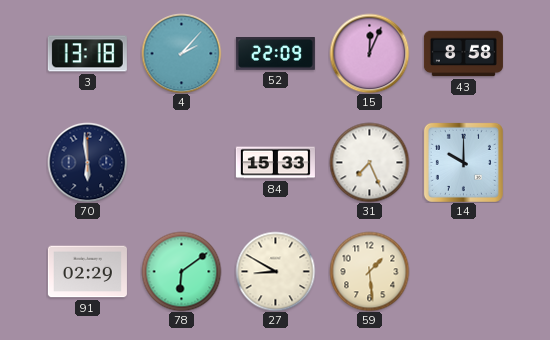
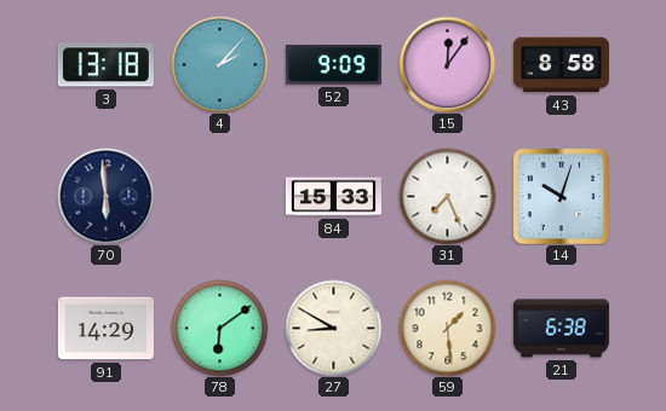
52: 22:09 -> 9:09 (333, 65)
15: 12:04 -> 12:06 (447, 64)
14: 10:00 -> 10:03 (561, 196)
91: 02:29 -> 14:29 (105, 329)
21: none -> 6:38 (561, 329)
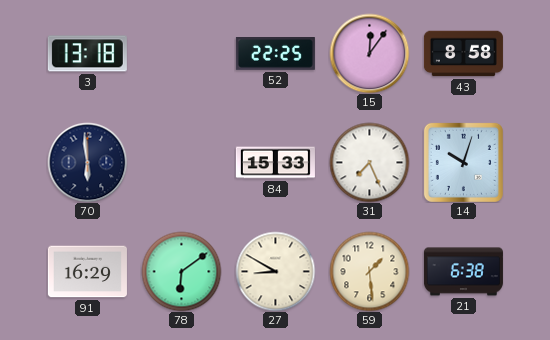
4: 2:07 -> none (219, 64)
52: 9:09 -> 22:25 (275, 54)
91: 14:29 -> 16:29 (87, 272)
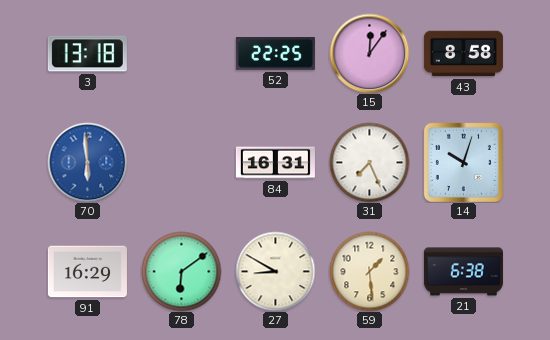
70 dial: navy -> blue (87, 162)
84: 15:33 -> 16:31 (275, 163)
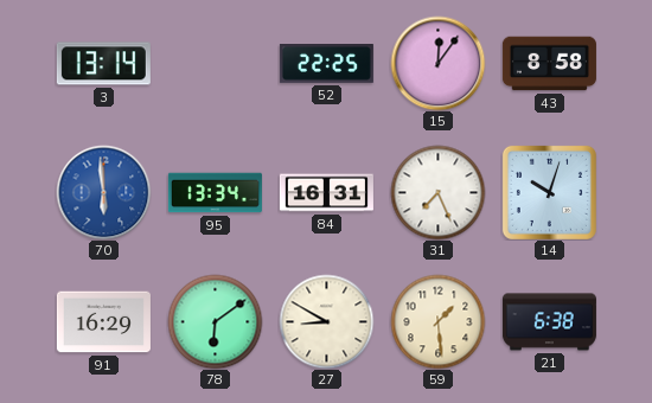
3: 13:18 -> 13:14 (103, 64)
95: none -> 13:34 (215, 193)
